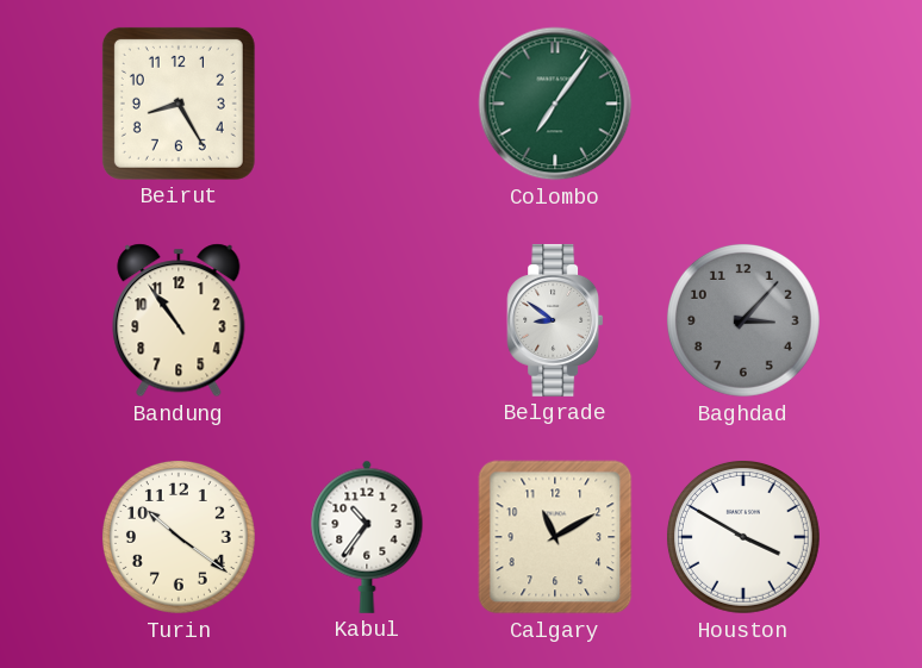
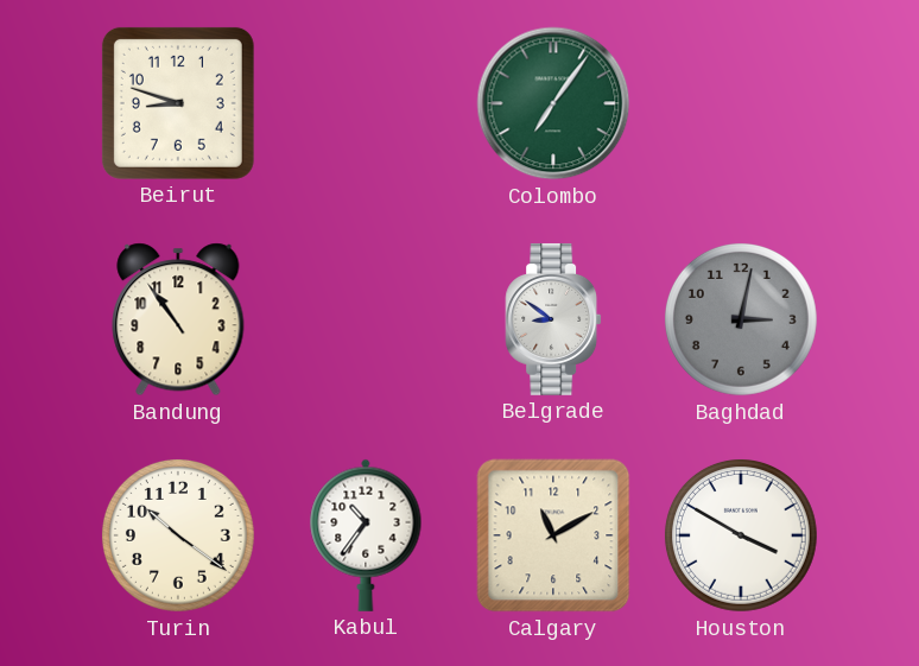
Beirut: 8:25 -> 8:48 (178, 103)
Baghdad: 3:07 -> 3:02 (741, 319)
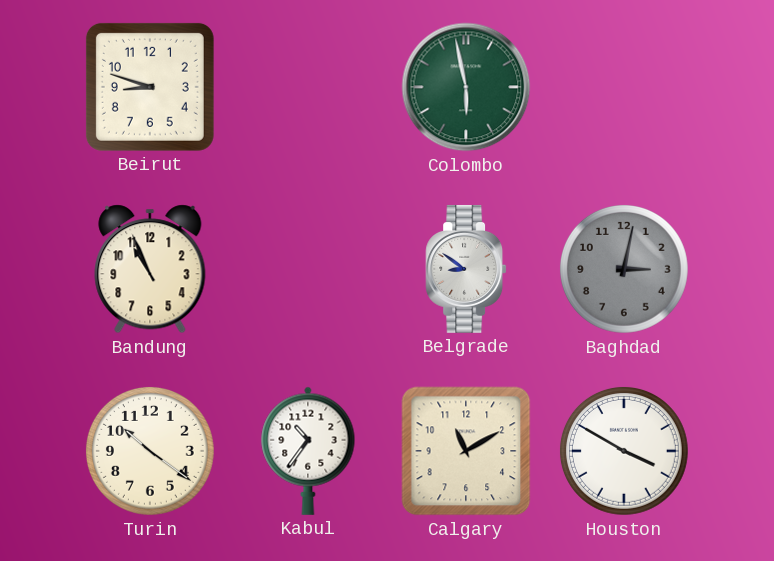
Colombo: 7:06 -> 5:58 (466, 87)
Bandung: 10:54 -> 10:56 (150, 269)
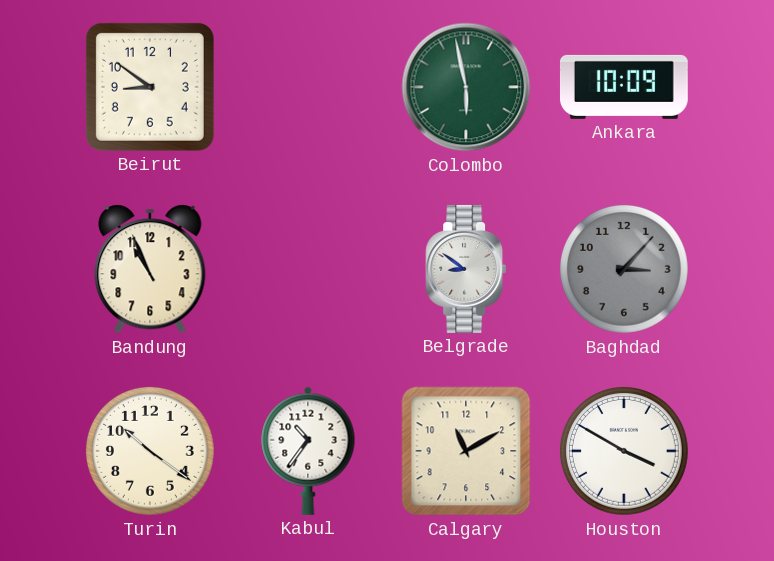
Beirut: 8:48 -> 8:51 (150, 87)
Ankara: none -> 10:09 (624, 87)
Baghdad: 3:02 -> 3:07 (624, 269)
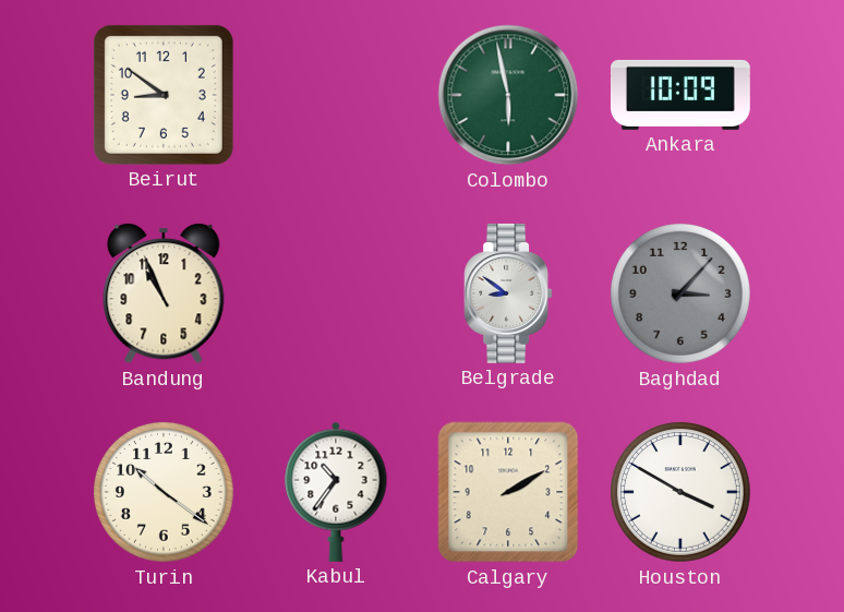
Calgary: 11:10 -> 2:10 (508, 492)
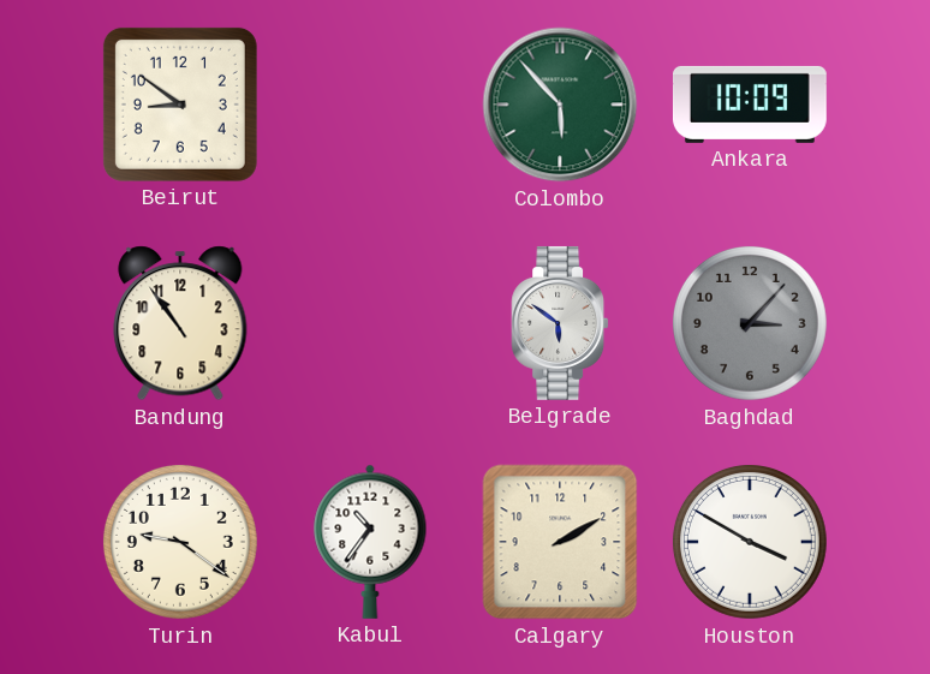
Colombo: 5:58 -> 5:53 (560, 105)
Bandung: 10:56 -> 10:54 (180, 323)
Belgrade: 8:51 -> 5:51 (560, 323)
Turin: 10:21 -> 9:21 (180, 542)
